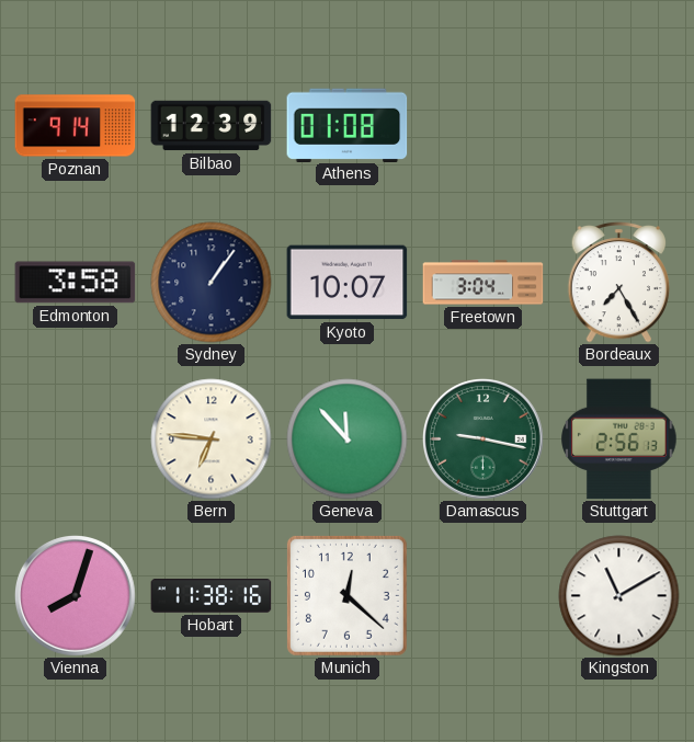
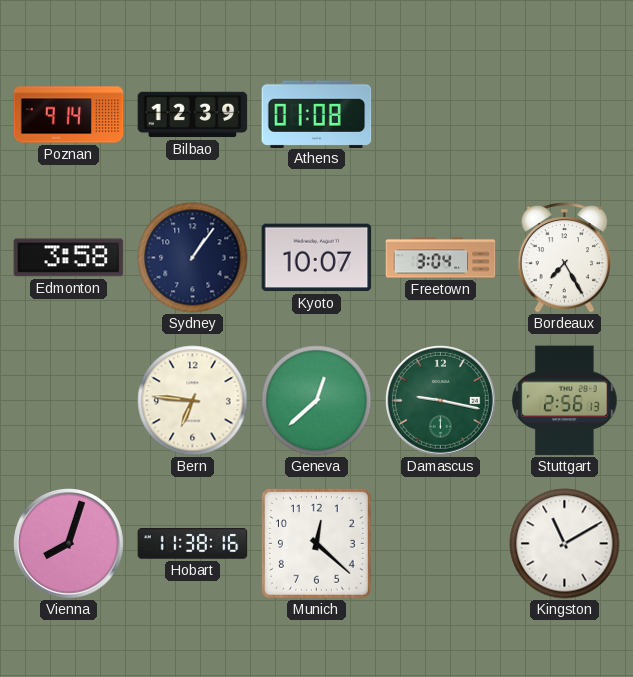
Geneva: 11:53 -> 12:38 (317, 401)
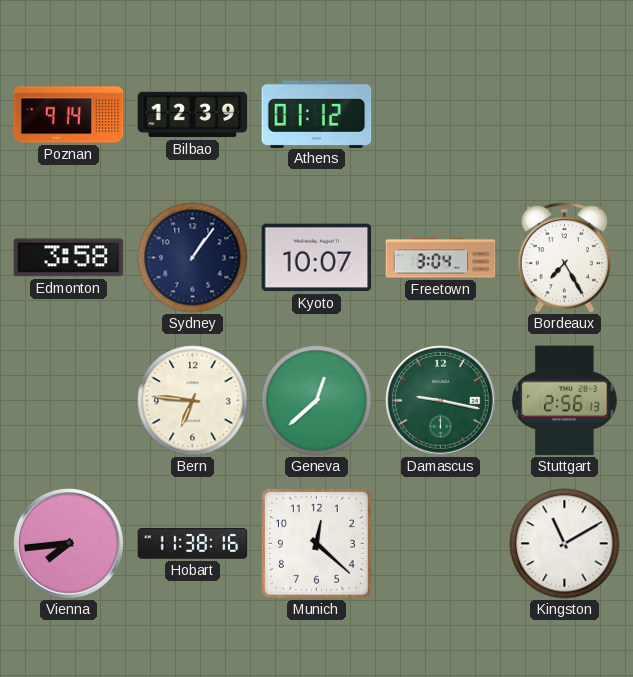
Athens: 01:08 -> 01:12 (317, 114)
Vienna: 8:03 -> 7:44 (69, 544)
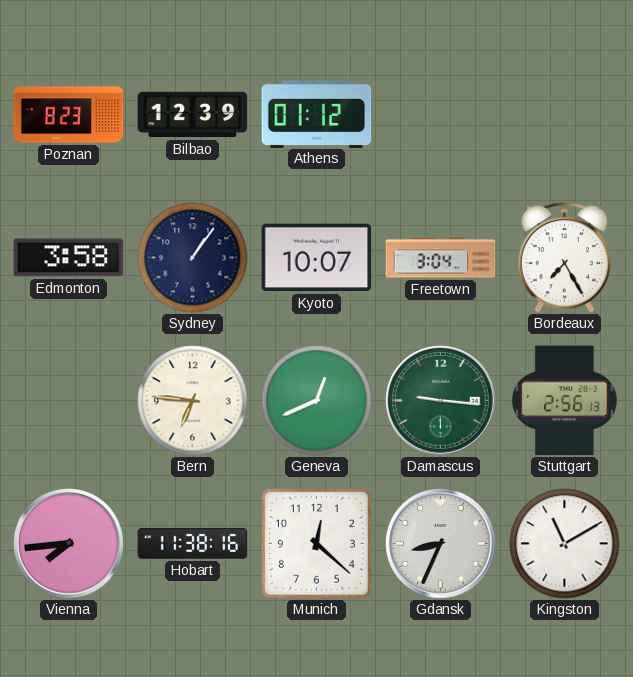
Poznan: 9:14 -> 8:23 (69, 115)
Geneva: 12:38 -> 12:41 (317, 401)
Damascus: 9:17 -> 9:16 (441, 401)
Gdansk: none -> 8:34 (441, 544)
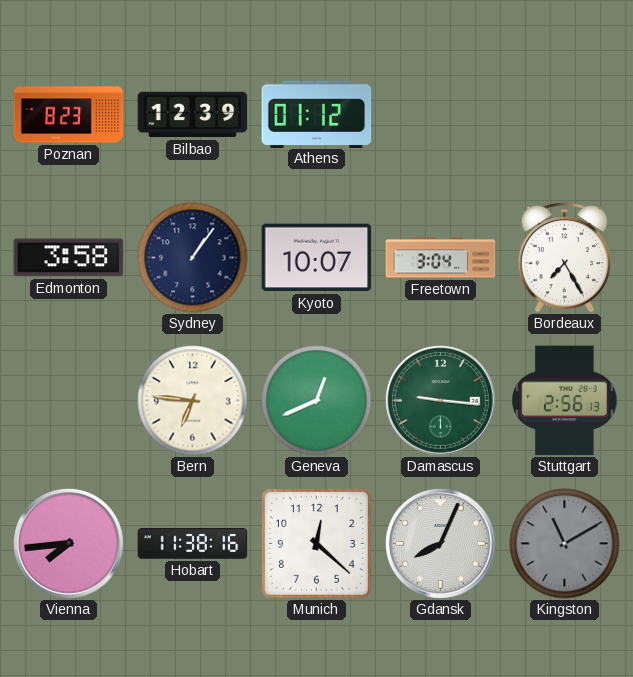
Gdansk: 8:34 -> 8:04 (441, 544)
Kingston dial: white -> grey (565, 544)
